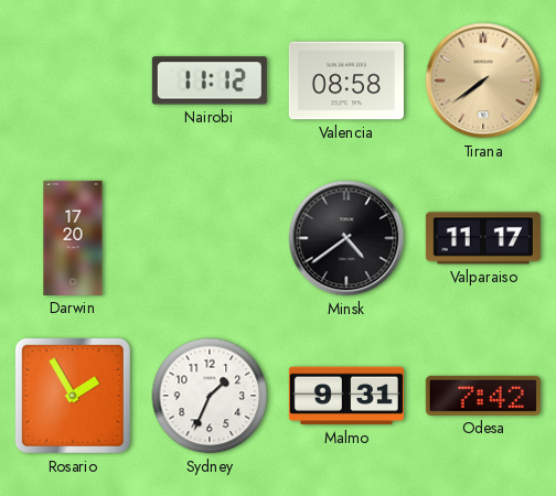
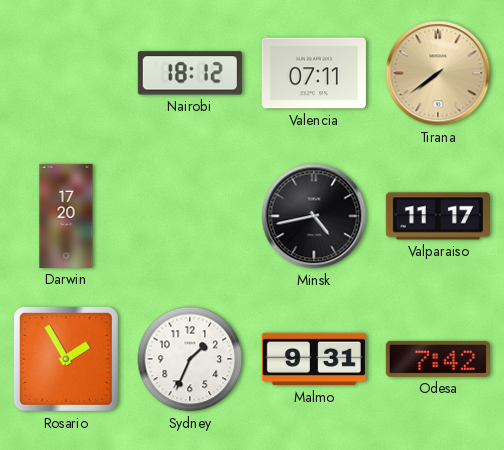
Nairobi: 11:12 -> 18:12 (190, 73)
Valencia: 08:58 -> 07:11 (314, 73)
Minsk: 4:39 -> 4:43 (314, 216)
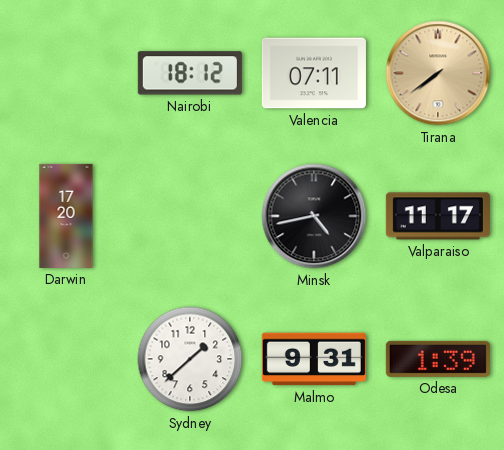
Rosario: 1:55 -> none (66, 359)
Sydney: 1:34 -> 1:38 (190, 359)
Odesa: 7:42 -> 1:39 (438, 359)
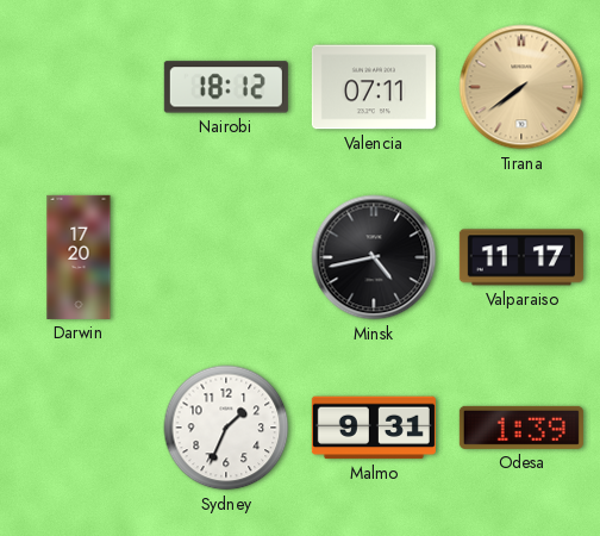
Sydney: 1:38 -> 1:34 (226, 428)
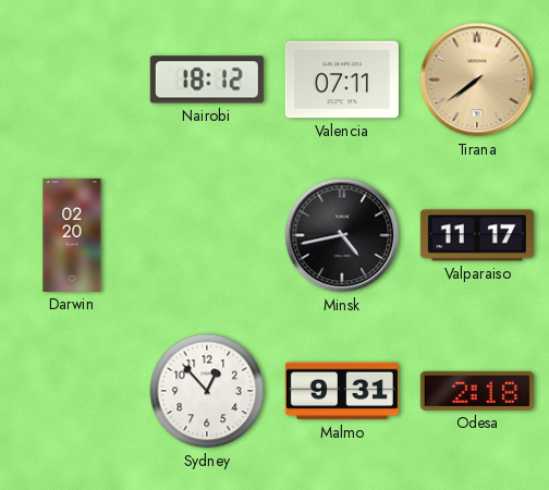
Darwin: 17:20 -> 02:20 (72, 235)
Sydney: 1:34 -> 12:53 (207, 391)
Odesa: 1:39 -> 2:18 (477, 391)
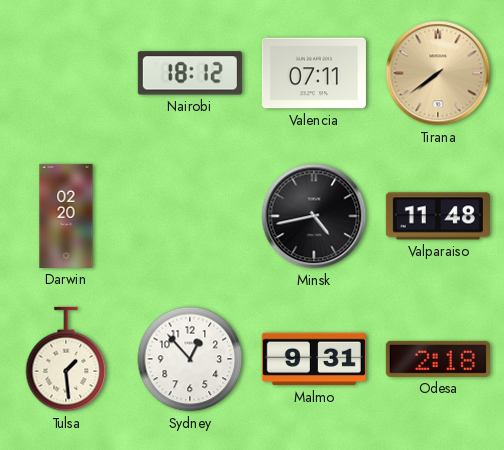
Valparaiso: 11:17 -> 11:48 (438, 216)
Tulsa: none -> 1:29 (66, 359)
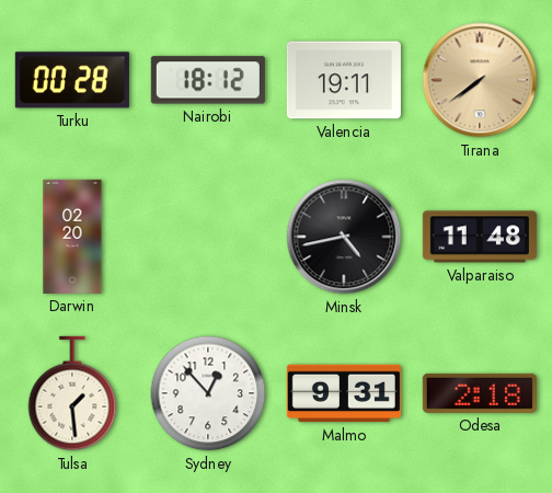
Turku: none -> 00:28 (72, 80)
Valencia: 07:11 -> 19:11 (344, 80)
